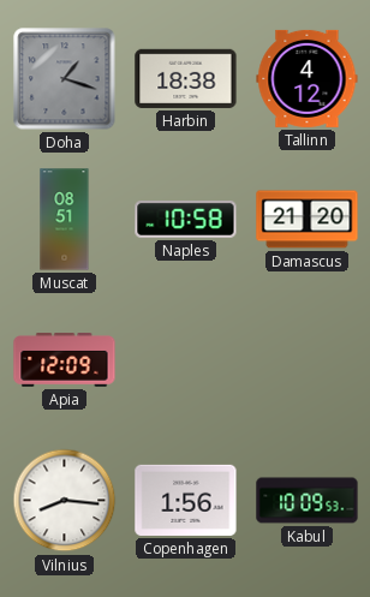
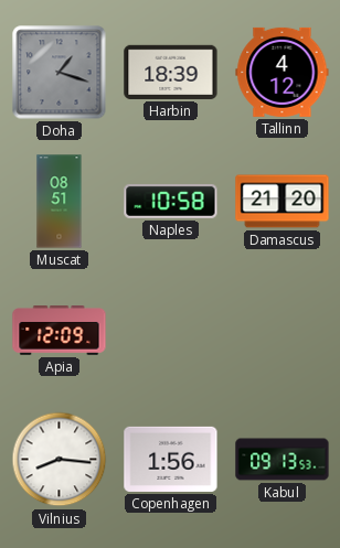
Harbin: 18:38 -> 18:39 (171, 72)
Kabul: 10:09 -> 09:13 (283, 460)
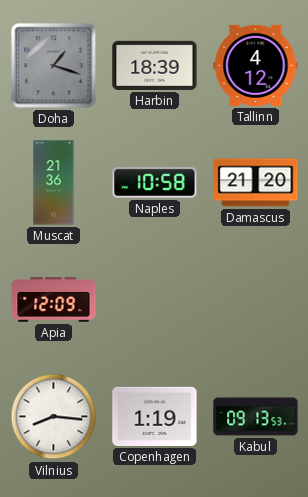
Muscat: 08:51 -> 21:36 (54, 183)
Copenhagen: 1:56 -> 1:19 (155, 416)
